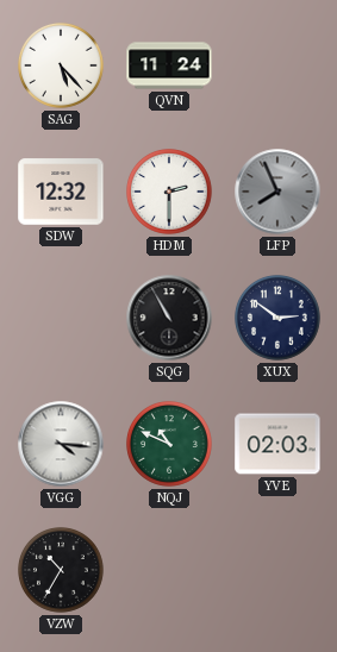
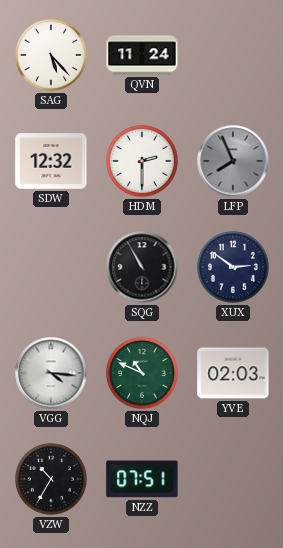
NZZ: none -> 07:51 (142, 479)
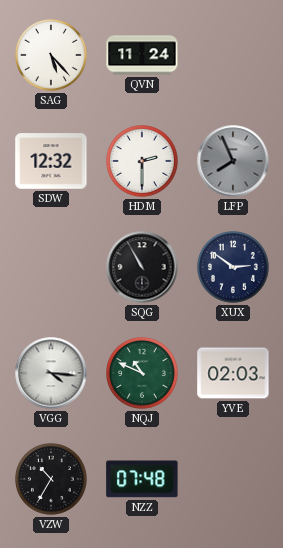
NZZ: 07:51 -> 07:48 (142, 479)
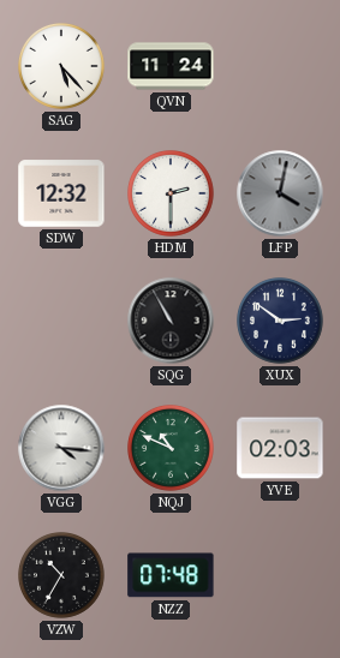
LFP: 7:56 -> 4:02 (280, 193)
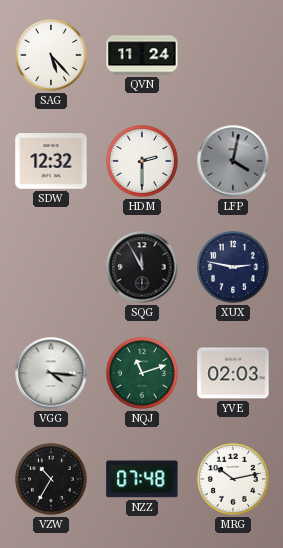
SQG: 10:55 -> 11:55 (142, 267)
XUX: 2:51 -> 2:47 (234, 268)
NQJ: 10:49 -> 11:12 (143, 374)
MRG: none -> 10:13 (234, 480)
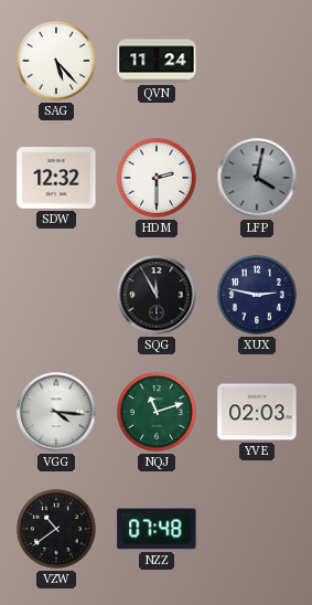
VZW: 10:35 -> 10:39 (57, 530)
MRG: 10:13 -> none (234, 480)
